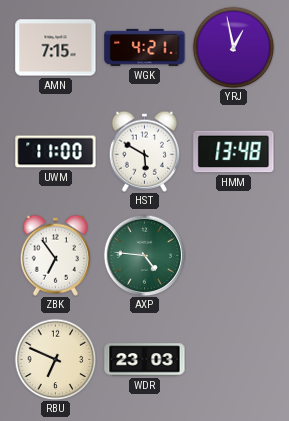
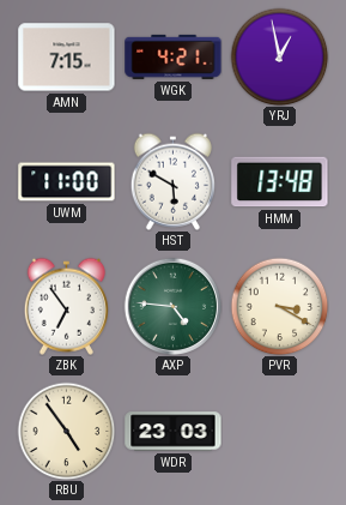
PVR: none -> 3:20 (279, 306)
RBU: 6:49 -> 4:54 (66, 431)
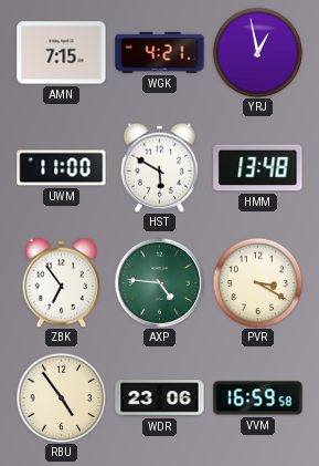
WDR: 23:03 -> 23:06 (160, 398)
VVM: none -> 16:59 (258, 398)
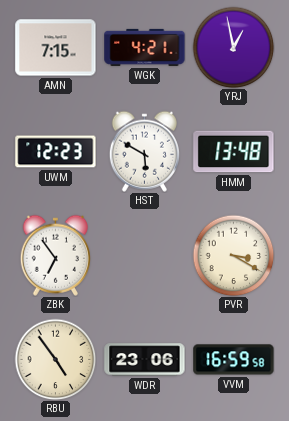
UWM: 11:00 -> 12:23 (56, 152)
AXP: 4:46 -> none (159, 282)
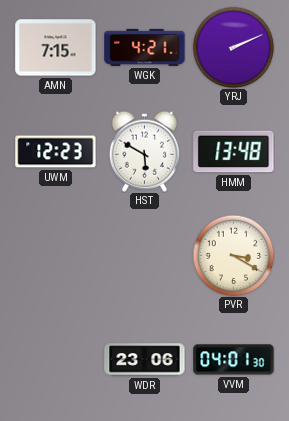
YRJ: 12:58 -> 2:11 (233, 47)
ZBK: 6:54 -> none (55, 255)
RBU: 4:54 -> none (55, 359)
VVM: 16:59 -> 04:01 (234, 360)
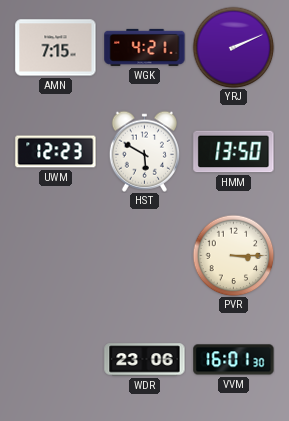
HMM: 13:48 -> 13:50 (234, 152)
PVR: 3:20 -> 3:15 (233, 255)
VVM: 04:01 -> 16:01 (234, 360)
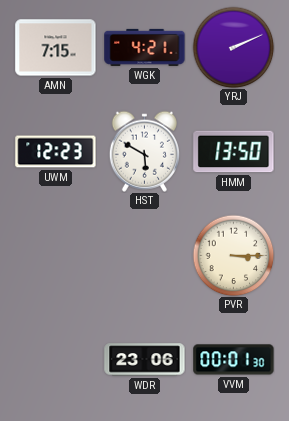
VVM: 16:01 -> 00:01 (234, 360)
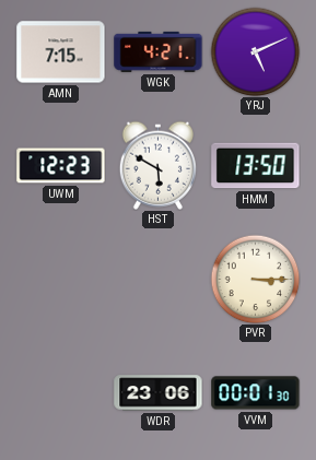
YRJ: 2:11 -> 5:11 (255, 51)
